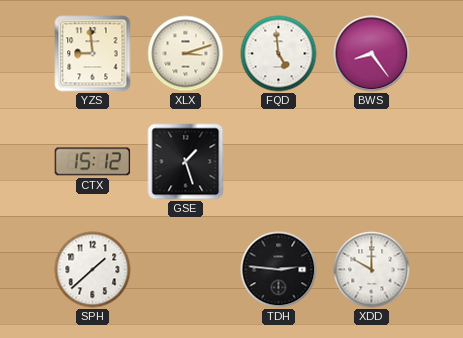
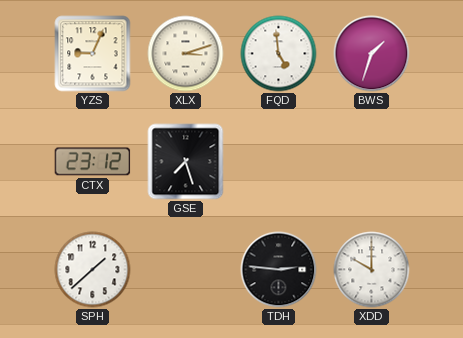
YZS: 8:59 -> 9:04 (93, 54)
BWS: 8:24 -> 1:33 (372, 54)
CTX: 15:12 -> 23:12 (93, 162)
GSE: 1:27 -> 7:27 (186, 162)
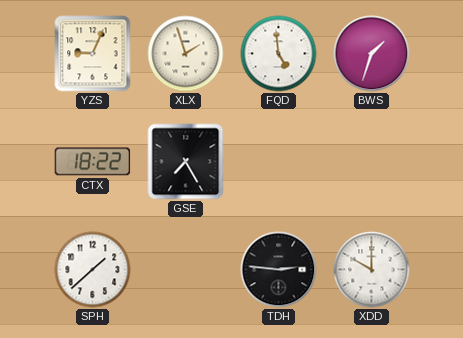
XLX: 3:12 -> 1:57 (186, 54)
CTX: 23:12 -> 18:22 (93, 162)
GSE: 7:27 -> 7:25 (186, 162)
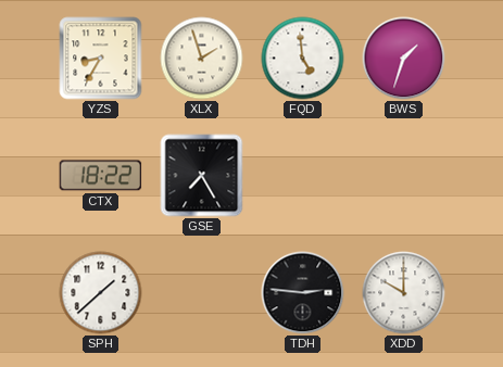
YZS: 9:04 -> 8:35 (101, 59)
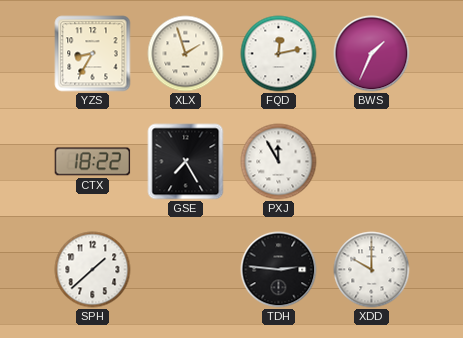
FQD: 4:59 -> 12:13 (279, 54)
BWS: 1:33 -> 1:34 (372, 54)
PXJ: none -> 11:55 (279, 162)
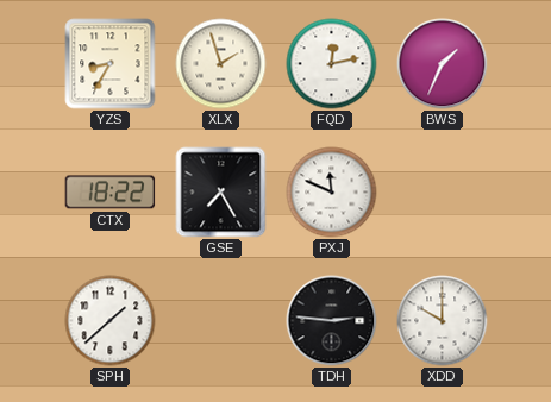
PXJ: 11:55 -> 11:49 (332, 193)
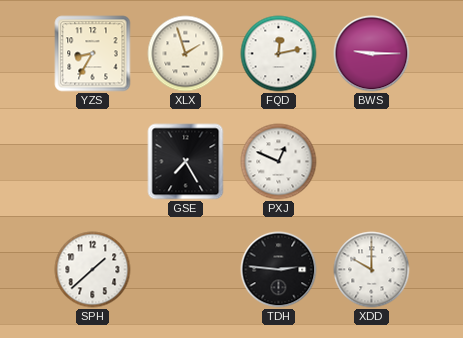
BWS: 1:34 -> 9:15 (372, 54)
CTX: 18:22 -> none (111, 193)
PXJ: 11:49 -> 12:49 (279, 162)
